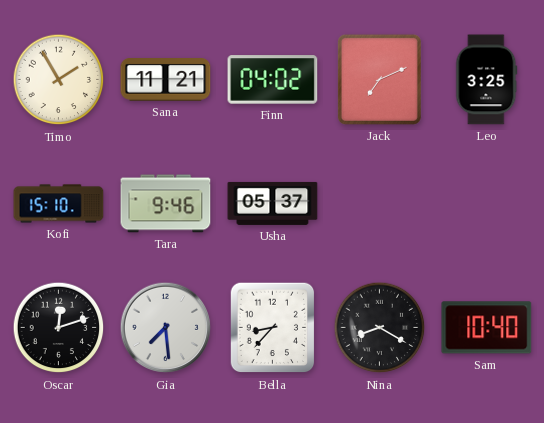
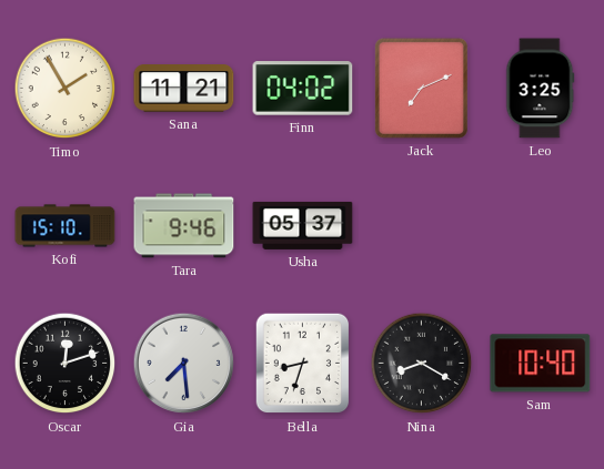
Bella: 8:37 -> 8:33 (303, 364)
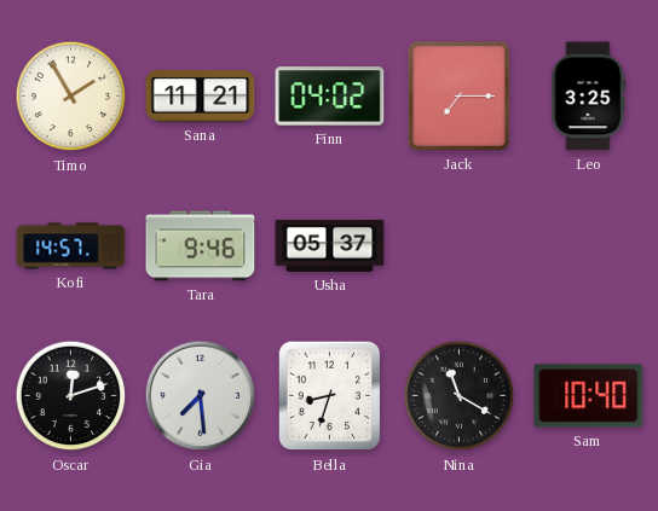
Jack: 7:11 -> 7:15 (458, 95)
Kofi: 15:10 -> 14:57 (71, 246)
Nina: 8:20 -> 11:20 (460, 396)
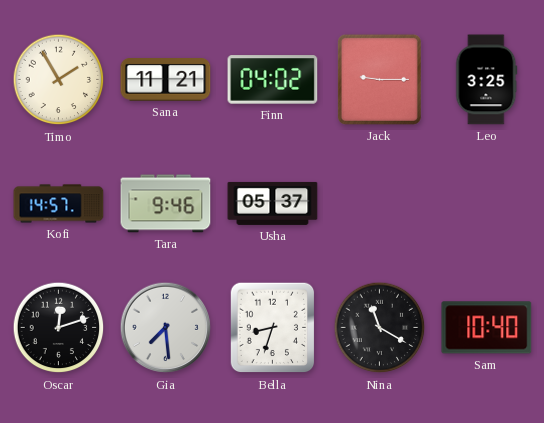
Jack: 7:15 -> 9:15 (379, 79)
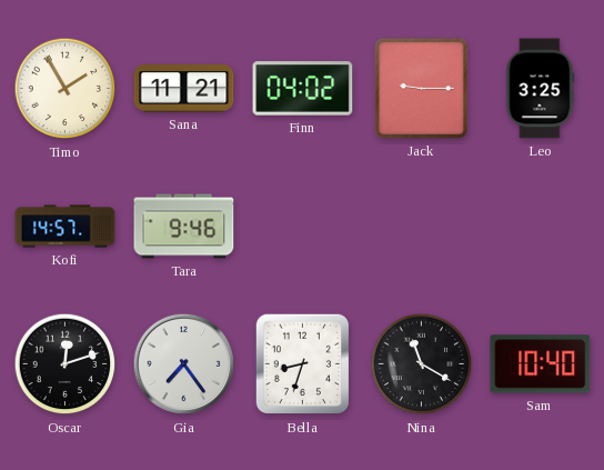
Usha: 05:37 -> none (273, 203)
Gia: 7:29 -> 7:24 (184, 364)
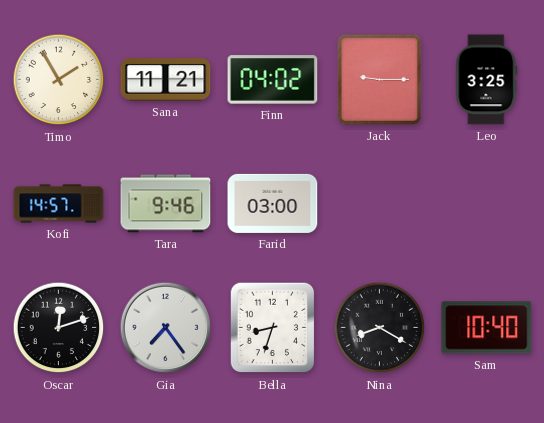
Farid: none -> 03:00 (273, 203)
Nina: 11:20 -> 8:20 (380, 328)
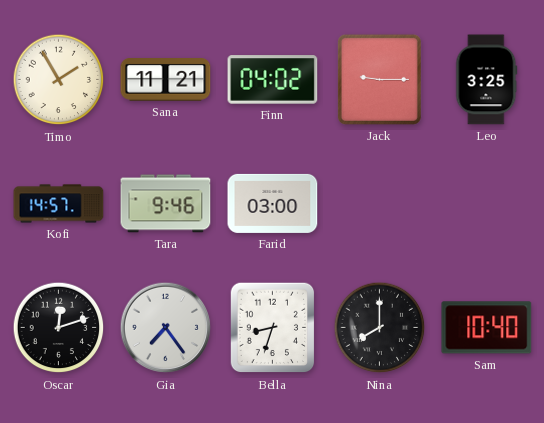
Nina: 8:20 -> 8:00 (380, 328)
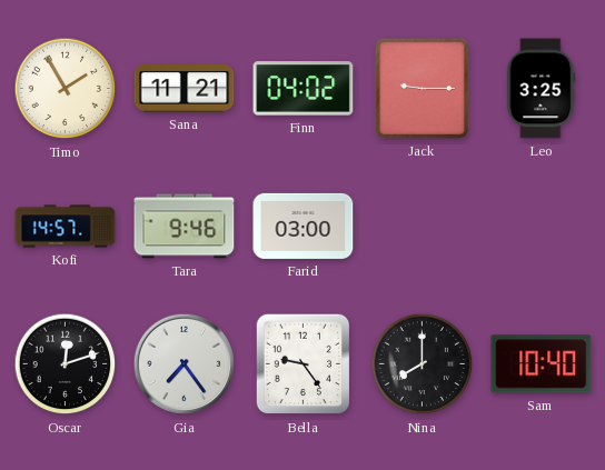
Bella: 8:33 -> 9:24 (304, 364)
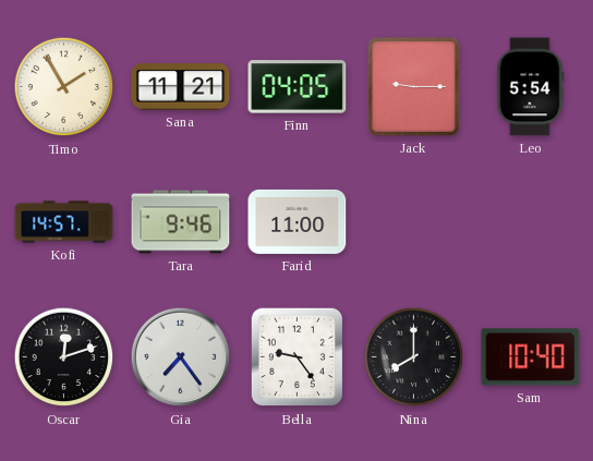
Finn: 04:02 -> 04:05 (298, 87)
Leo: 3:25 -> 5:54 (531, 87)
Farid: 03:00 -> 11:00 (298, 221)
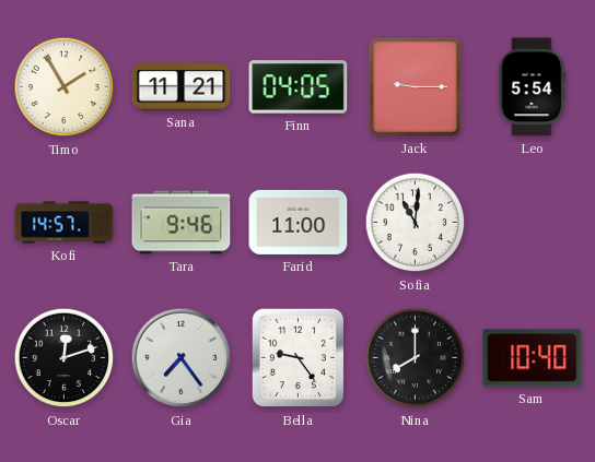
Sofia: none -> 11:01 (416, 223)
